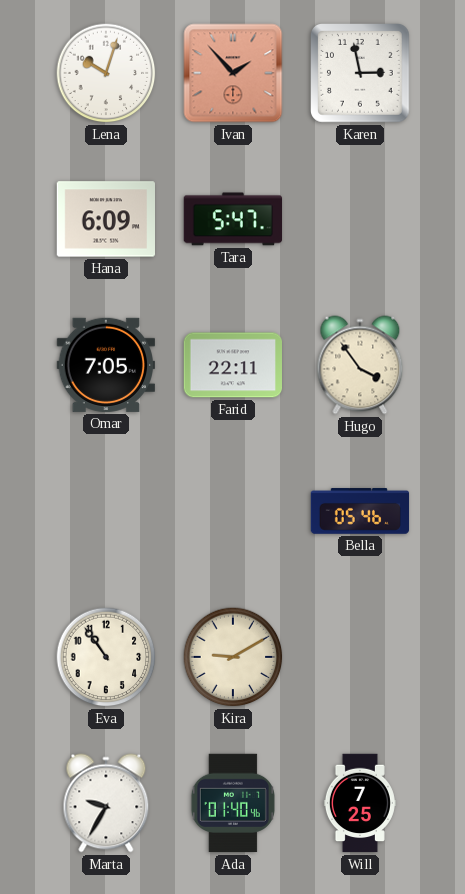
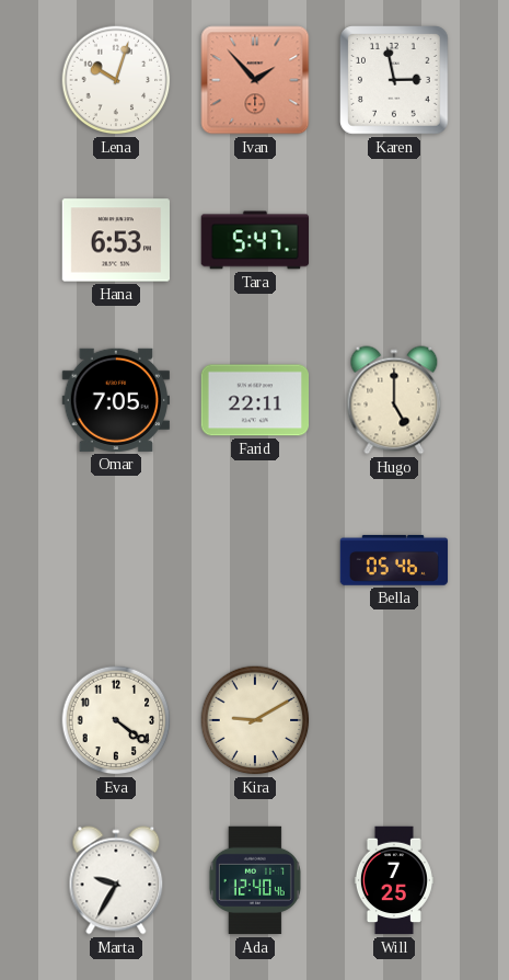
Hana: 6:09 -> 6:53 (115, 240)
Hugo: 3:54 -> 5:00 (394, 400)
Eva: 10:54 -> 4:21 (116, 720)
Ada: 01:40 -> 12:40 (255, 880)
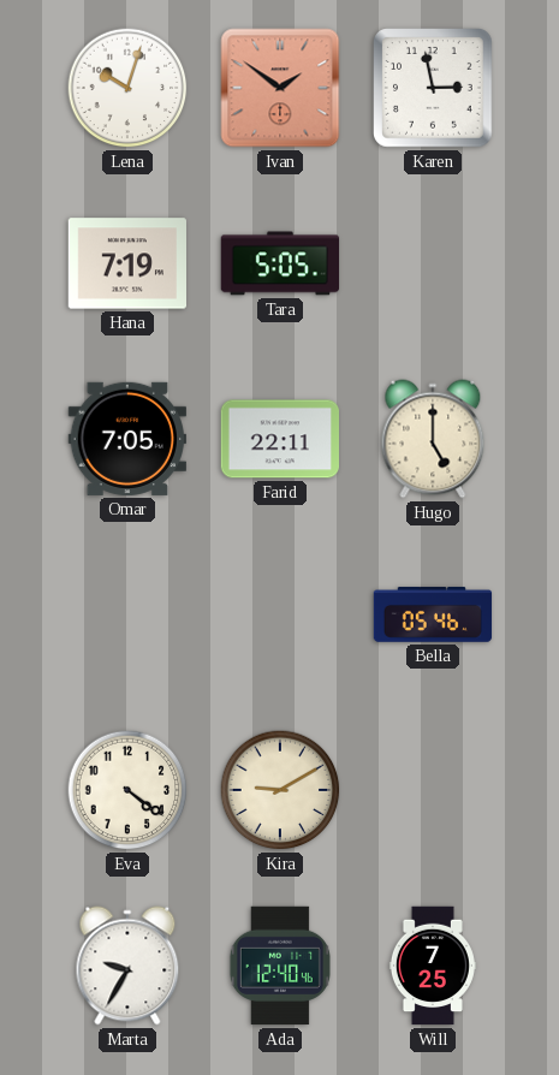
Ivan: 1:53 -> 1:51 (280, 88)
Hana: 6:53 -> 7:19 (126, 263)
Tara: 5:47 -> 5:05 (280, 263)
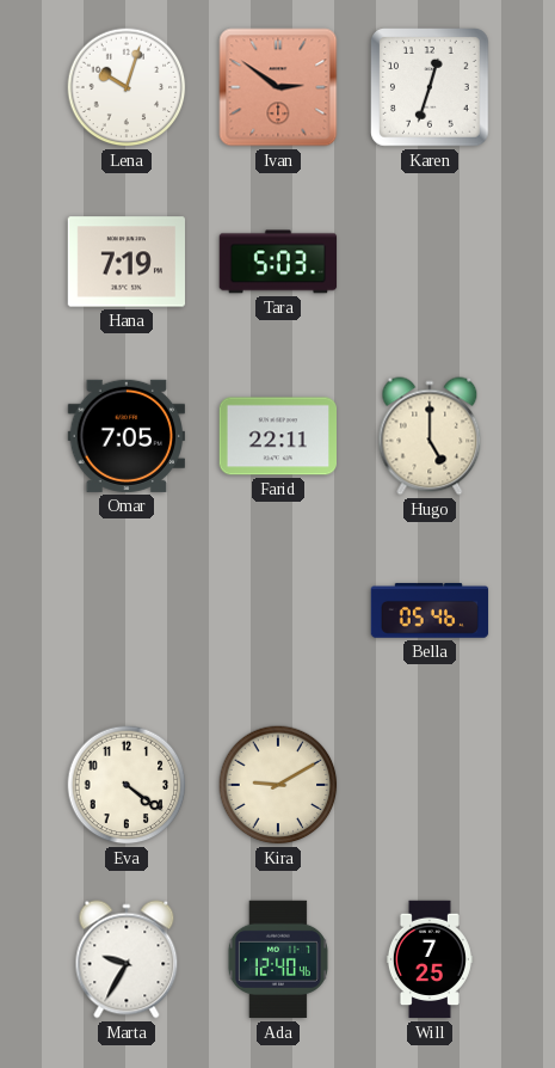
Ivan: 1:51 -> 2:51 (278, 87)
Karen: 2:58 -> 12:33 (431, 88)
Tara: 5:05 -> 5:03 (278, 262)
